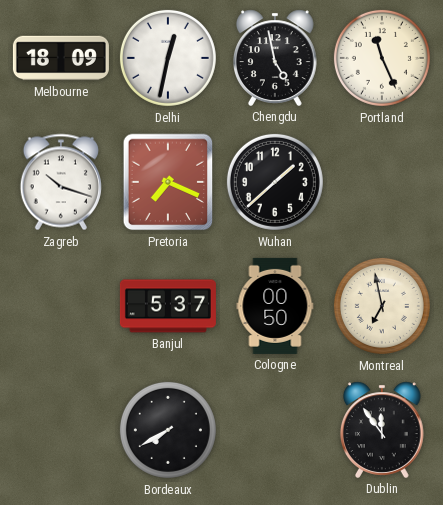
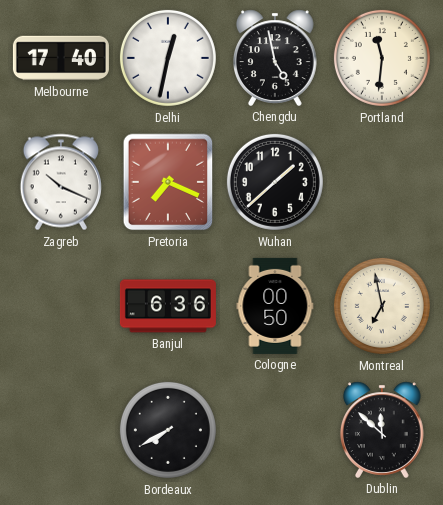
Melbourne: 18:09 -> 17:40 (61, 58)
Portland: 11:26 -> 11:31 (382, 58)
Zagreb: 10:18 -> 10:19 (61, 182)
Banjul: 5:37 -> 6:36 (168, 306)
Dublin: 11:54 -> 11:52 (382, 430)
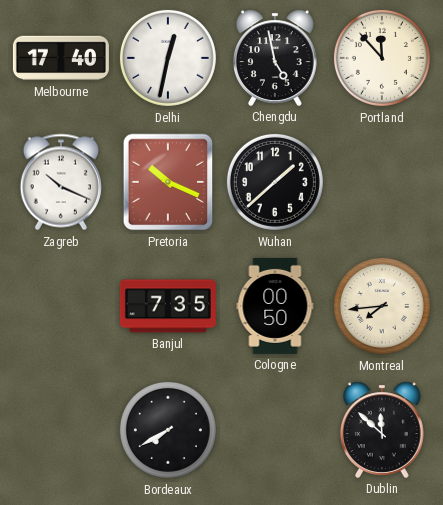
Portland: 11:31 -> 11:53 (382, 58)
Pretoria: 7:19 -> 10:19 (168, 182)
Banjul: 6:36 -> 7:35 (168, 306)
Montreal: 6:58 -> 7:44 (382, 306)
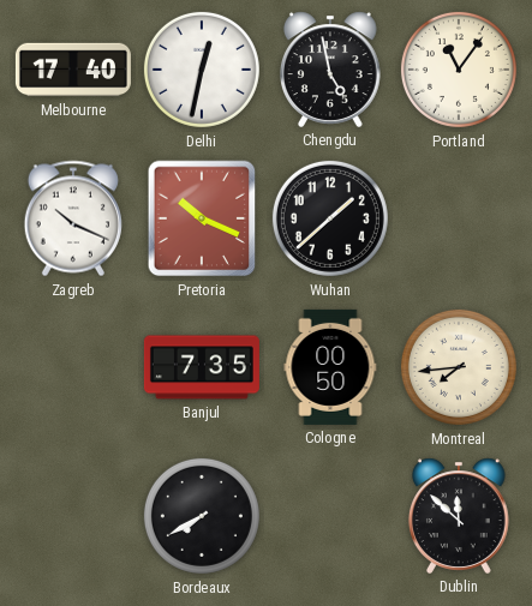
Portland: 11:53 -> 11:06 (459, 70)
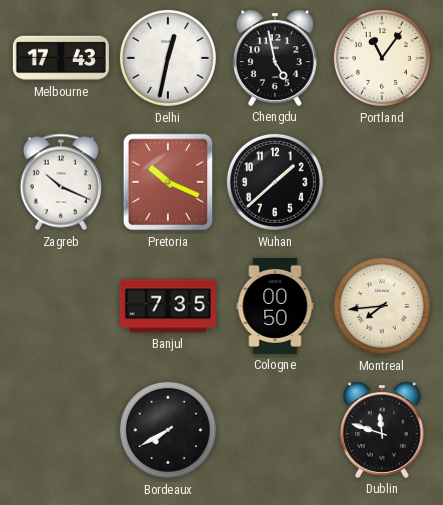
Melbourne: 17:40 -> 17:43 (61, 58)
Dublin: 11:52 -> 11:48 (382, 430)
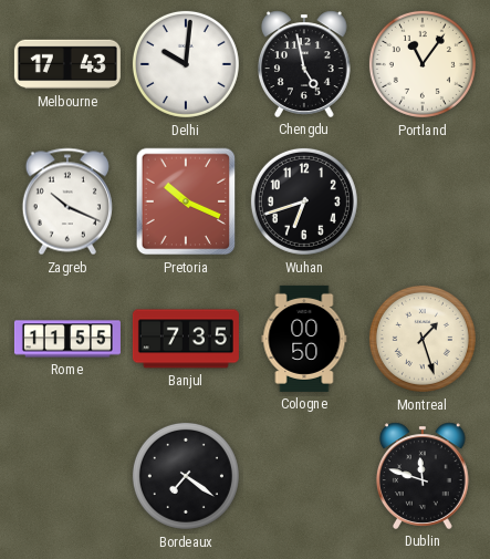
Delhi: 12:32 -> 10:01 (186, 64)
Wuhan: 1:38 -> 6:42 (304, 201)
Rome: none -> 11:55 (67, 339)
Montreal: 7:44 -> 1:27 (423, 339)
Bordeaux: 7:40 -> 7:21 (186, 476)
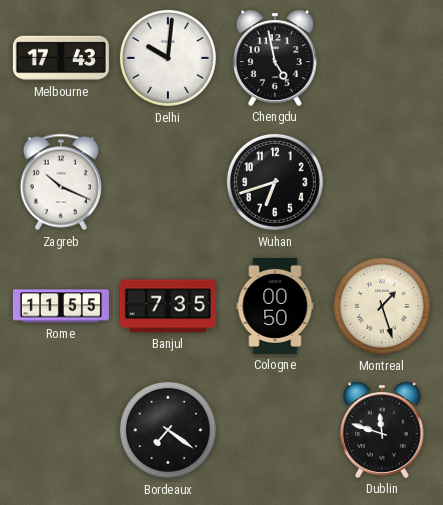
Portland: 11:06 -> none (423, 64)
Pretoria: 10:19 -> none (186, 201)
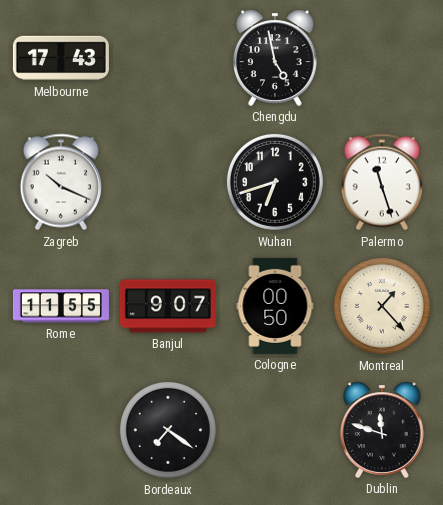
Delhi: 10:01 -> none (168, 58)
Palermo: none -> 11:27 (382, 182)
Banjul: 7:35 -> 9:07 (168, 306)
Montreal: 1:27 -> 1:23 (382, 306)
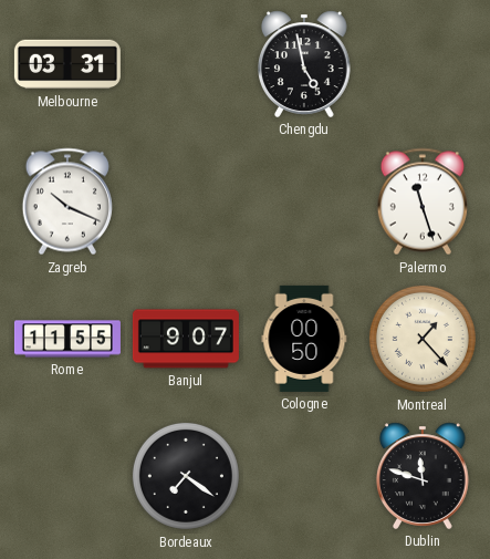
Melbourne: 17:43 -> 03:31 (67, 64)
Wuhan: 6:42 -> none (275, 182)
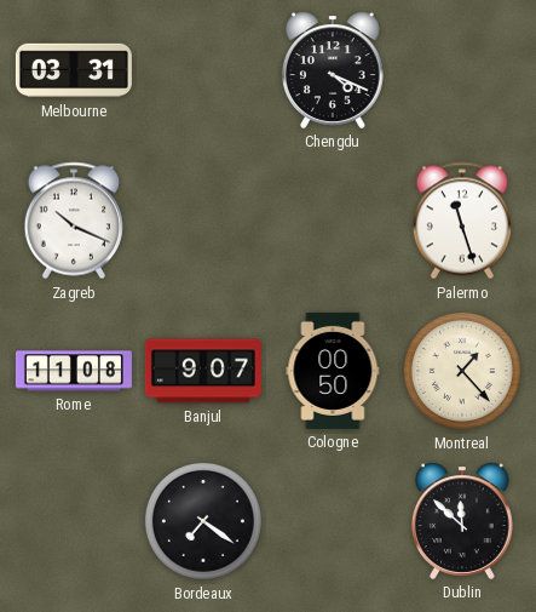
Chengdu: 4:58 -> 4:19 (333, 70)
Rome: 11:55 -> 11:08 (74, 371)
Dublin: 11:48 -> 11:52 (462, 521)
